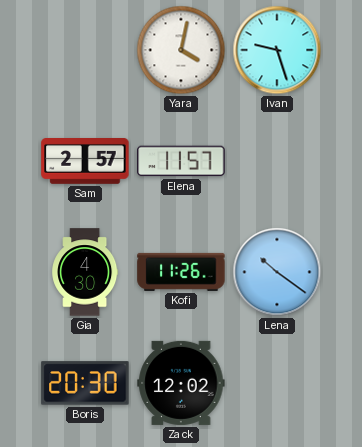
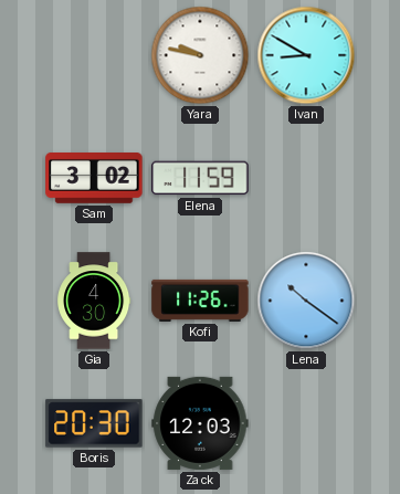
Yara: 4:02 -> 9:47 (200, 55)
Ivan: 9:27 -> 8:50 (306, 55)
Sam: 2:57 -> 3:02 (94, 179)
Elena: 11:57 -> 11:59 (200, 178)
Zack: 12:02 -> 12:03 (200, 423)
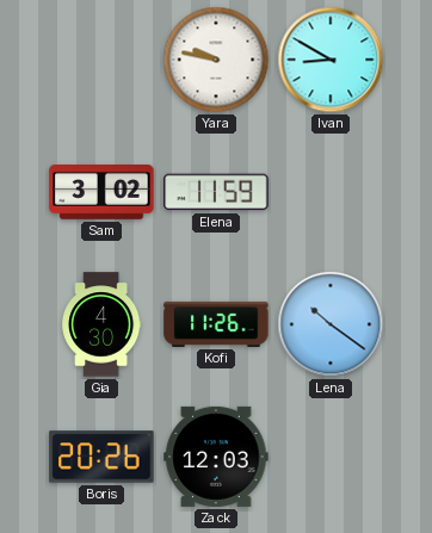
Boris: 20:30 -> 20:26 (101, 457)
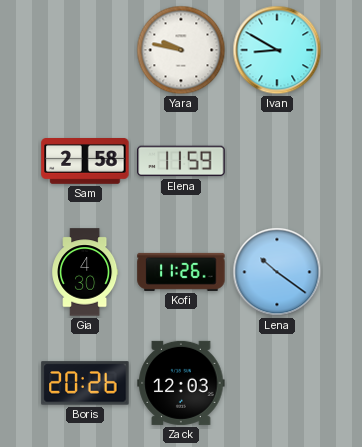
Sam: 3:02 -> 2:58 (85, 162)
